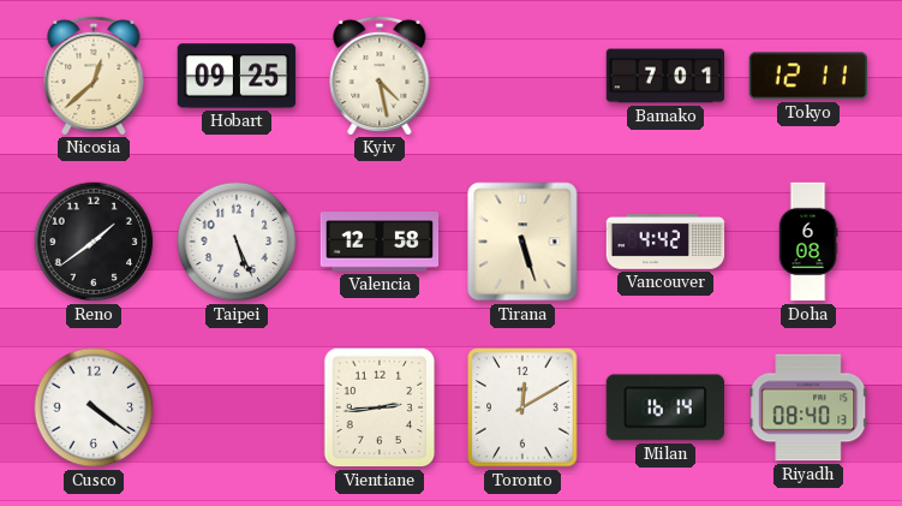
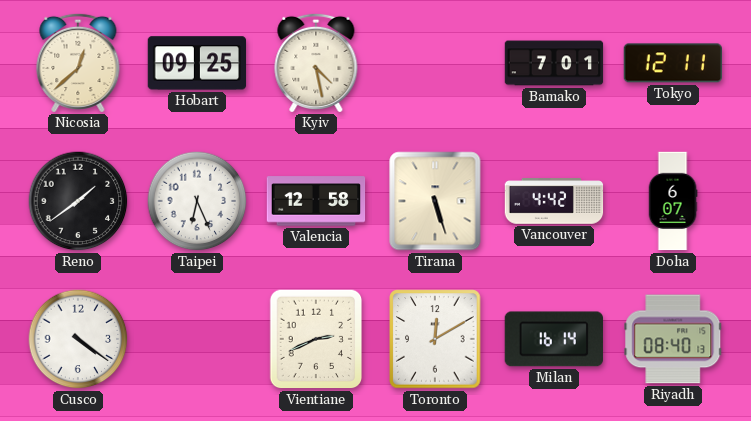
Taipei: 5:26 -> 6:26 (197, 201)
Doha: 6:08 -> 6:07 (673, 201)
Vientiane: 2:44 -> 2:41 (316, 339)
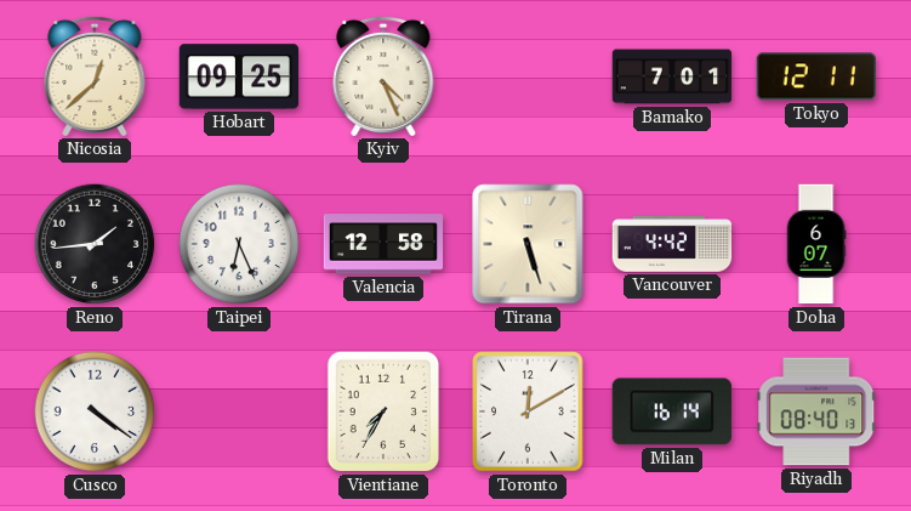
Kyiv: 4:28 -> 4:26 (383, 75)
Reno: 1:39 -> 1:44 (95, 244)
Vientiane: 2:41 -> 7:35 (383, 411)
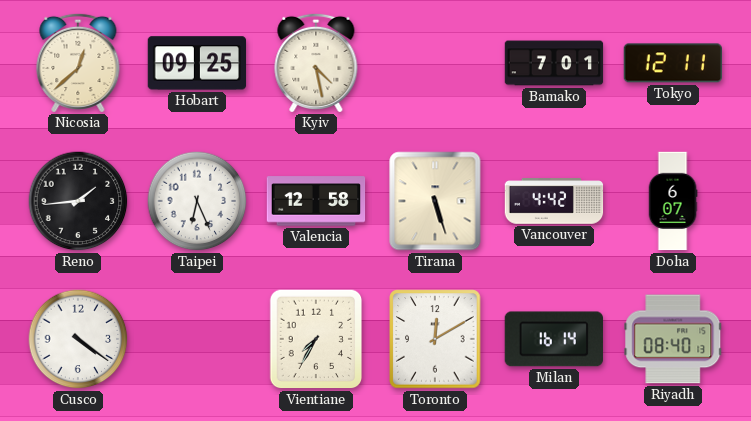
Kyiv: 4:26 -> 4:28 (316, 62)
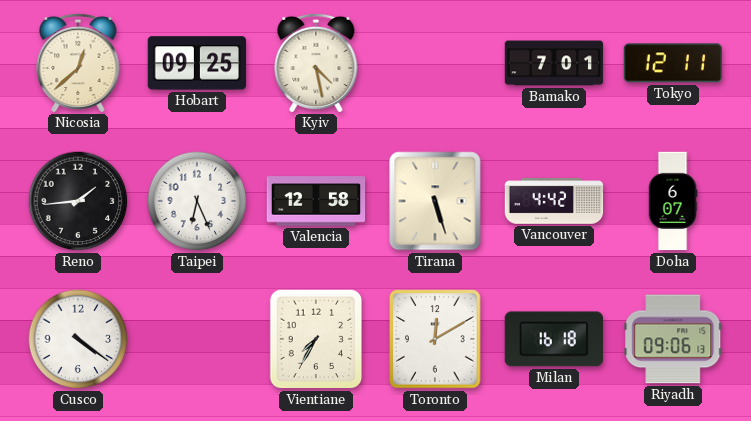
Milan: 16:14 -> 16:18 (553, 339)
Riyadh: 08:40 -> 09:06 (673, 339)
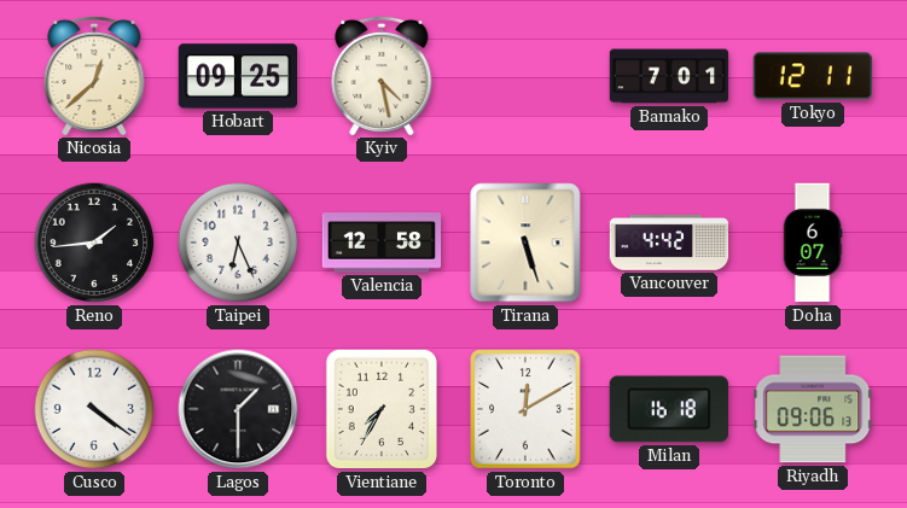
Lagos: none -> 1:30 (238, 409)
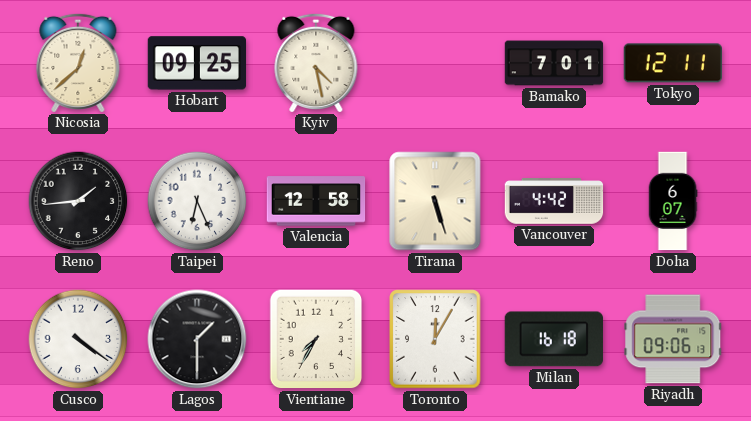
Toronto: 12:10 -> 12:05 (435, 339)
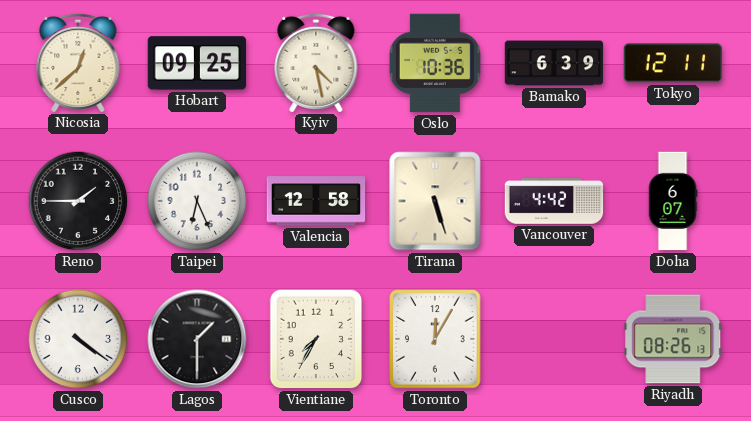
Oslo: none -> 10:36 (435, 63)
Bamako: 7:01 -> 6:39 (554, 63)
Reno: 1:44 -> 1:45 (78, 201)
Milan: 16:18 -> none (553, 339)
Riyadh: 09:06 -> 08:26 (673, 339)
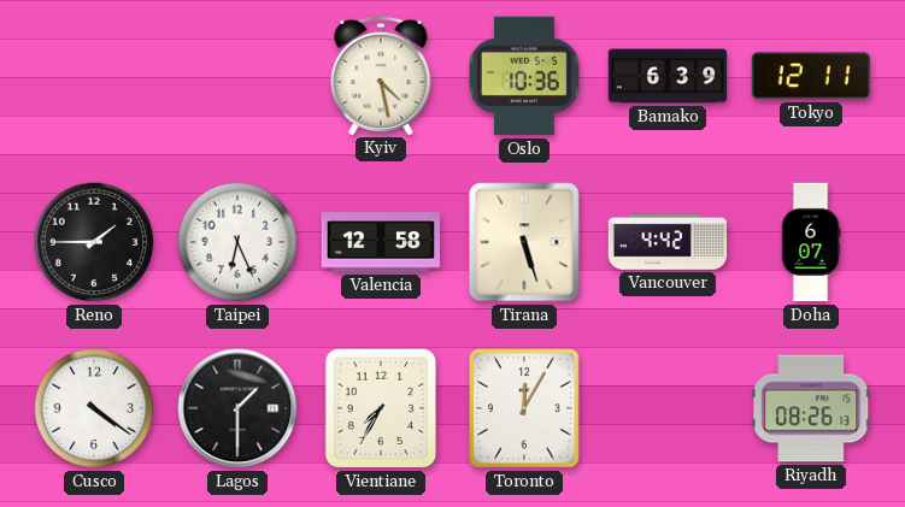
Nicosia: 12:38 -> none (78, 62)
Hobart: 09:25 -> none (197, 63)
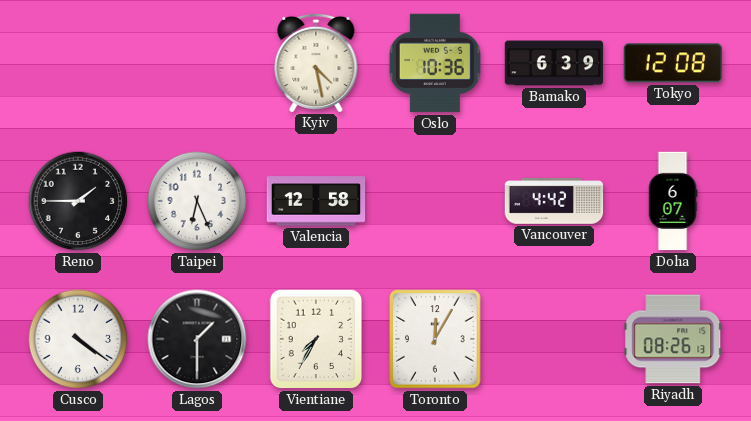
Tokyo: 12:11 -> 12:08 (672, 63)
Tirana: 5:27 -> none (524, 242)
